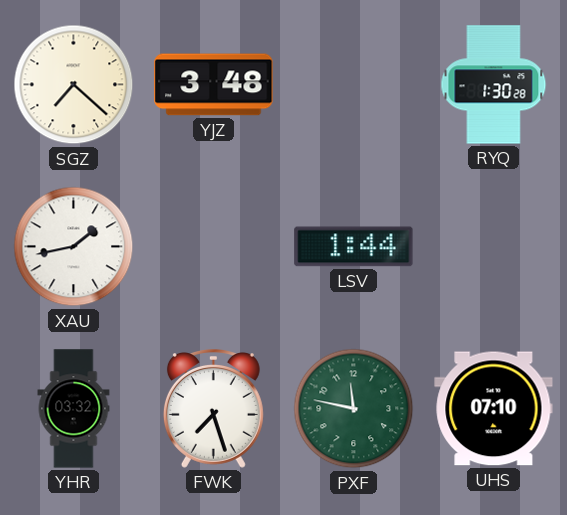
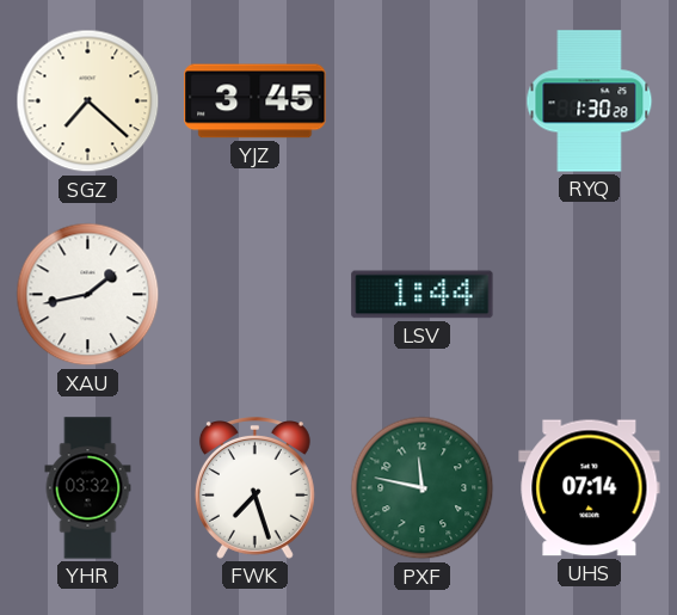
YJZ: 3:48 -> 3:45 (256, 102)
UHS: 07:10 -> 07:14 (590, 488)
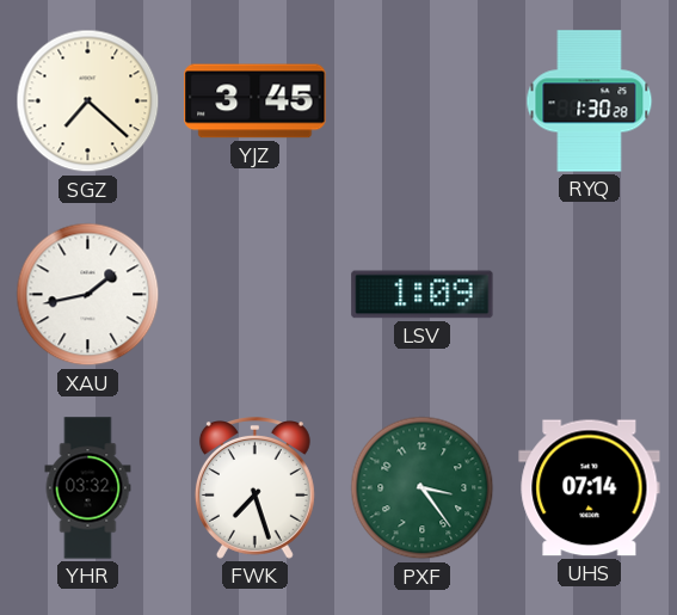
LSV: 1:44 -> 1:09 (423, 295)
PXF: 11:47 -> 3:24 (423, 488)
